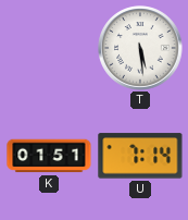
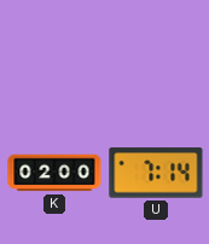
T: 5:29 -> none (140, 48)
K: 01:51 -> 02:00 (54, 173)
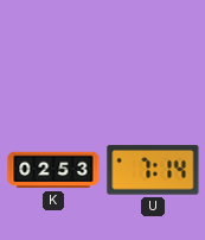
K: 02:00 -> 02:53 (53, 170)
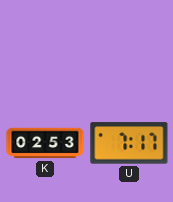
U: 7:14 -> 7:17 (129, 143)
